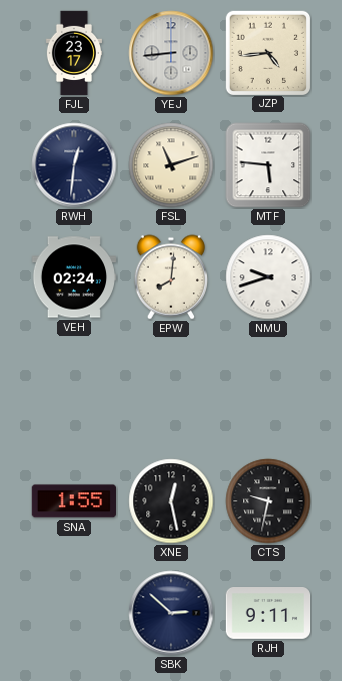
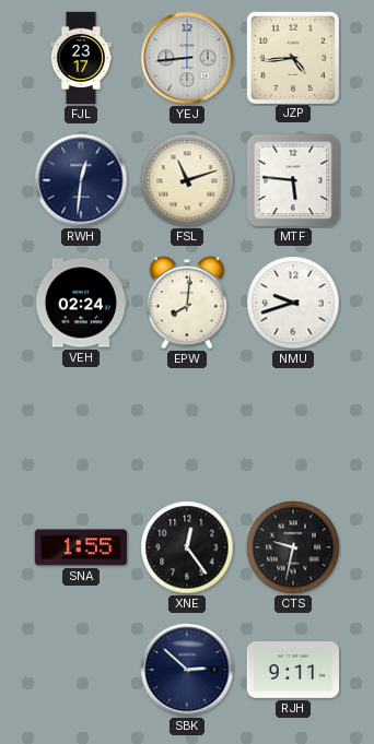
XNE: 12:28 -> 12:24 (187, 547)
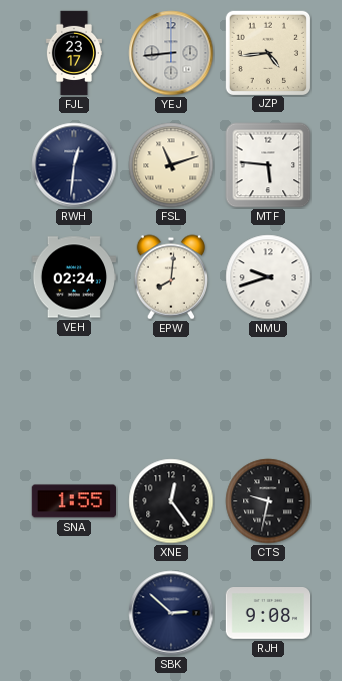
RJH: 9:11 -> 9:08 (268, 613)
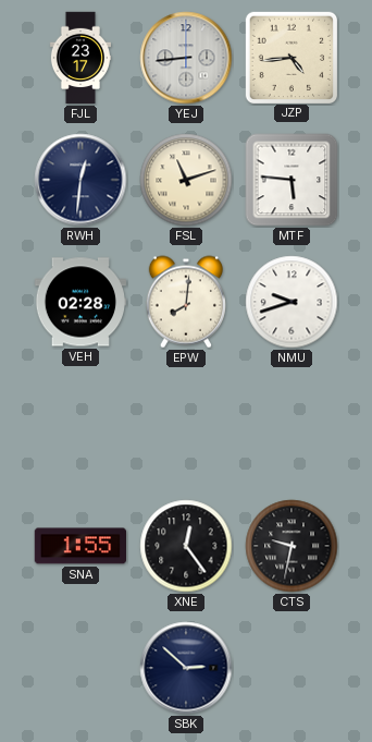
VEH: 02:24 -> 02:28 (80, 302)
RJH: 9:08 -> none (268, 613)
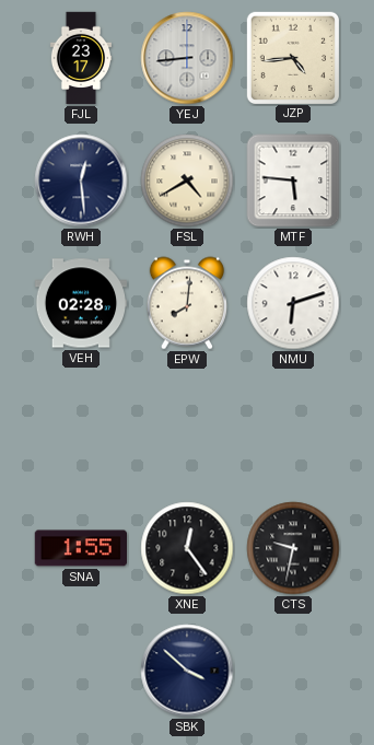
RWH: 12:31 -> 12:29 (81, 181)
FSL: 11:12 -> 4:40 (187, 181)
NMU: 9:42 -> 6:12 (293, 303)
SBK: 2:52 -> 3:52 (187, 671)
